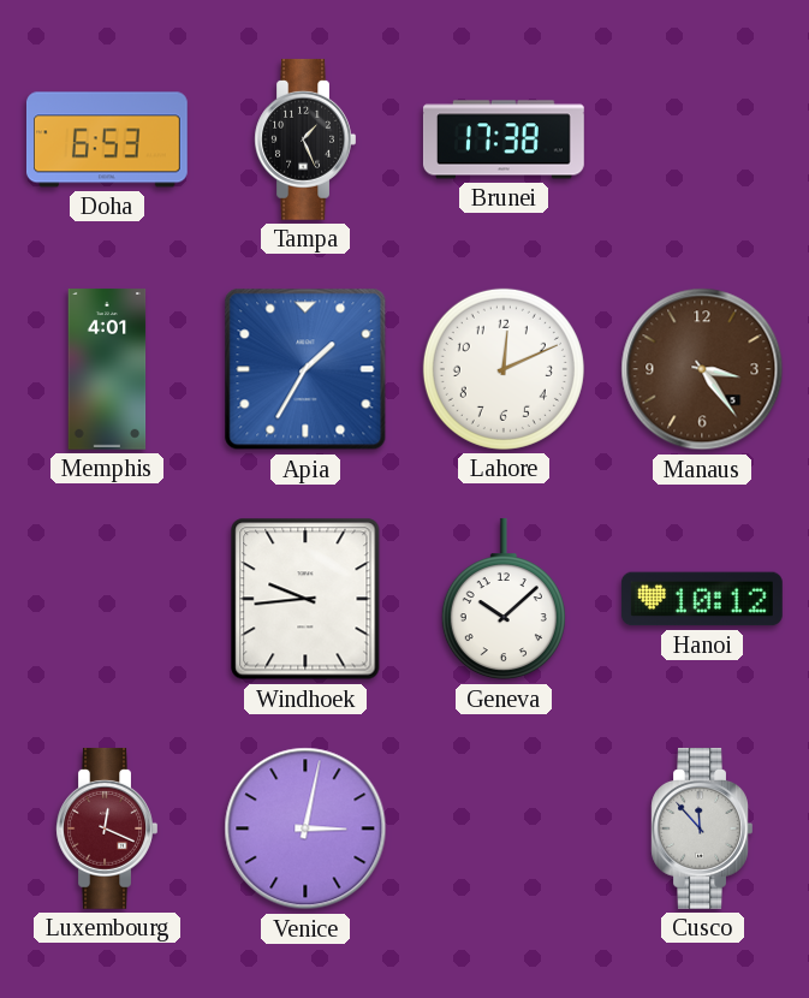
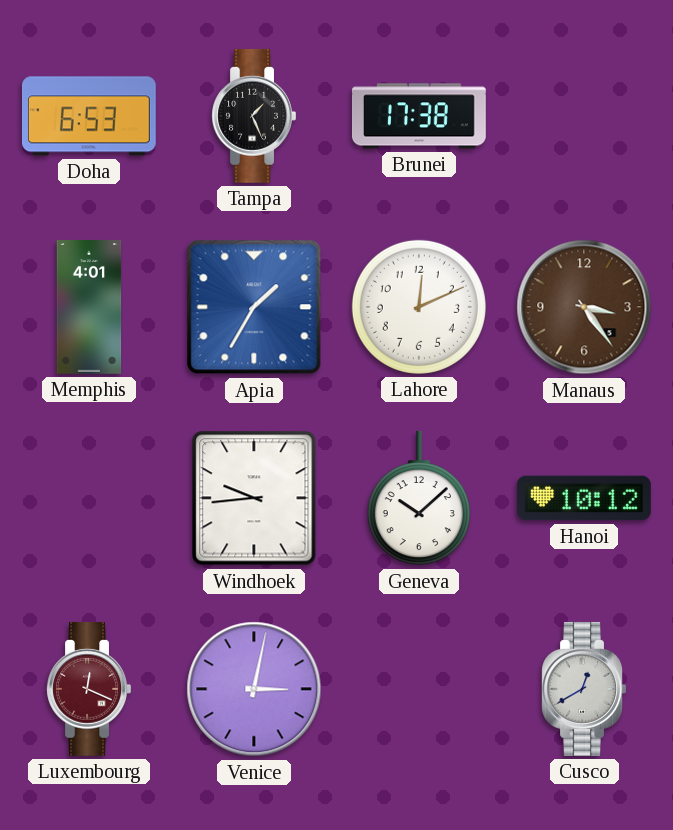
Cusco: 11:53 -> 12:40 (584, 689)
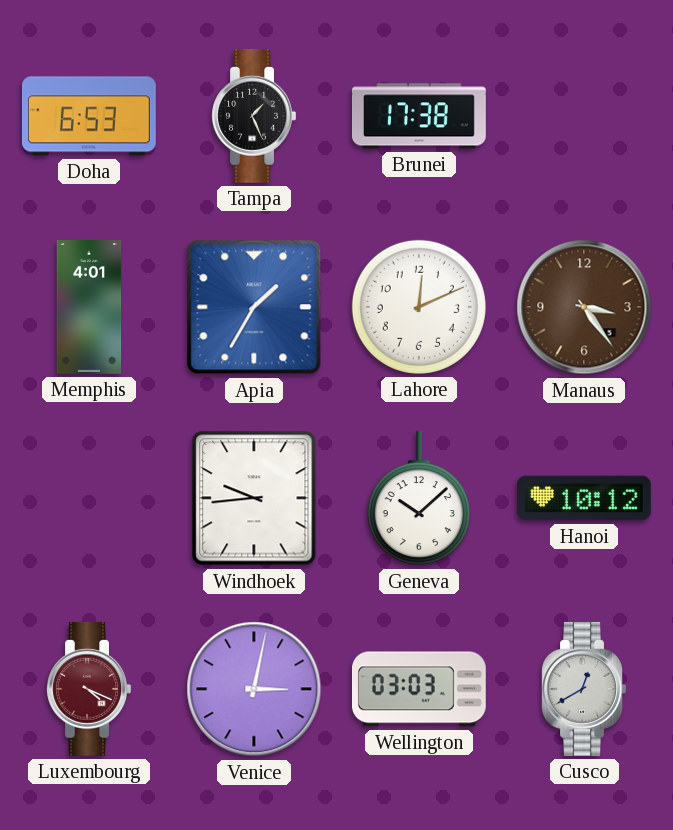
Luxembourg: 12:19 -> 4:19 (89, 689)
Wellington: none -> 03:03 (419, 689)
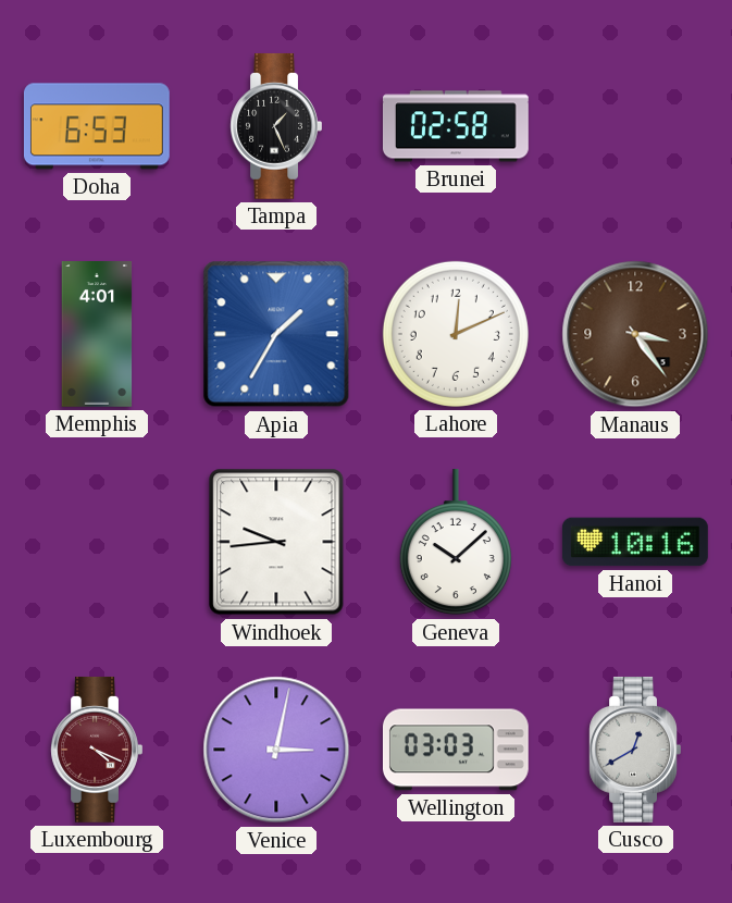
Brunei: 17:38 -> 02:58 (456, 126)
Hanoi: 10:12 -> 10:16 (635, 542)
